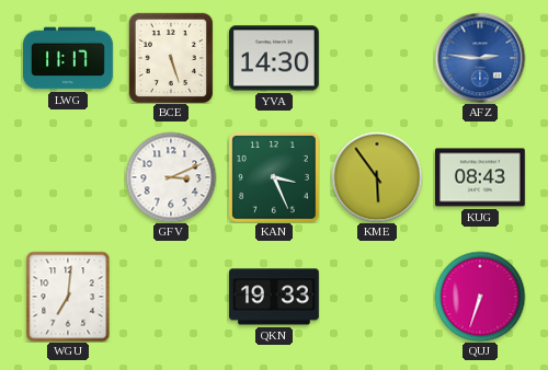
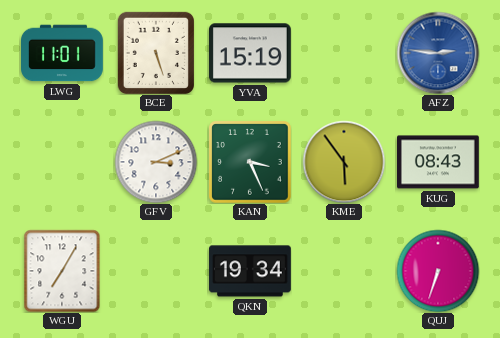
LWG: 11:17 -> 11:01 (63, 53)
YVA: 14:30 -> 15:19 (250, 53)
WGU: 7:01 -> 7:05 (62, 271)
QKN: 19:33 -> 19:34 (251, 271)
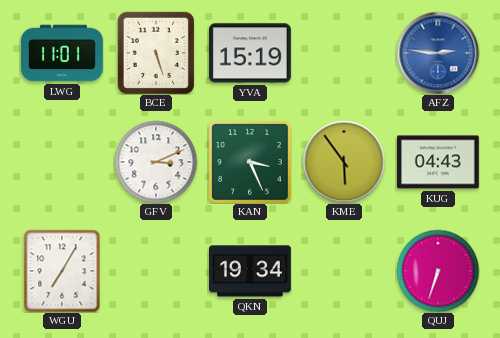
KUG: 08:43 -> 04:43 (439, 162)
